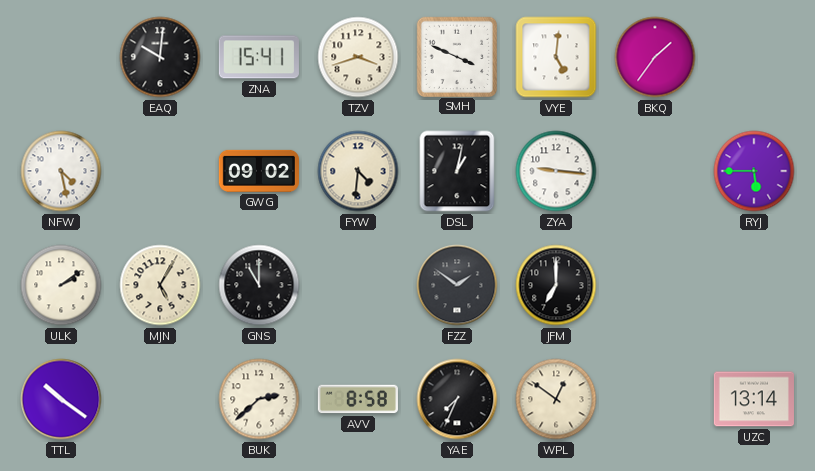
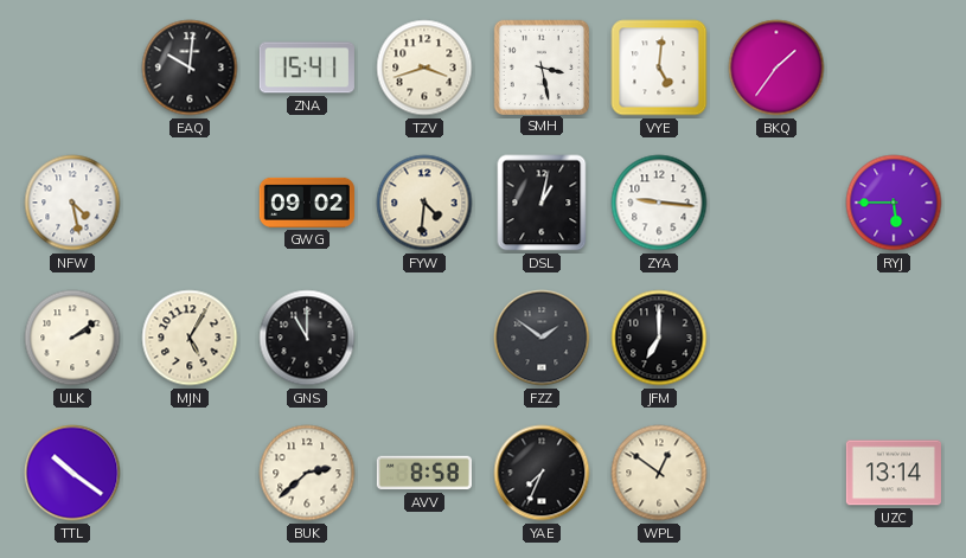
SMH: 3:49 -> 3:28 (540, 66)
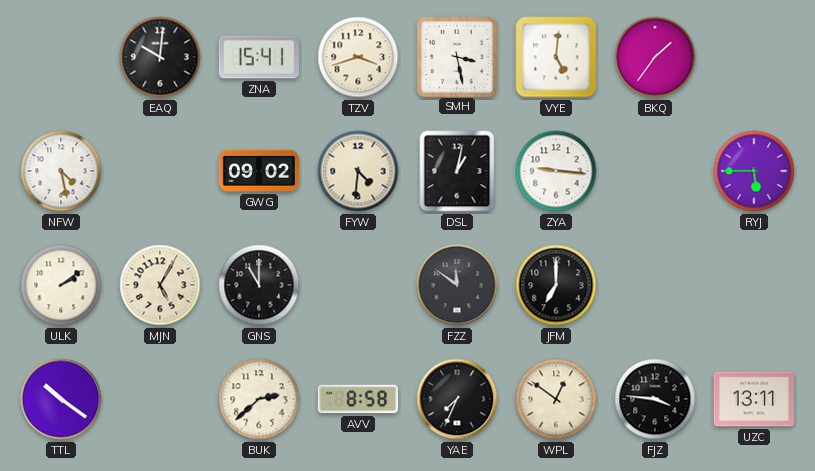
FZZ: 1:51 -> 11:51 (457, 285)
FJZ: none -> 3:46 (655, 399)
UZC: 13:14 -> 13:11 (754, 399)
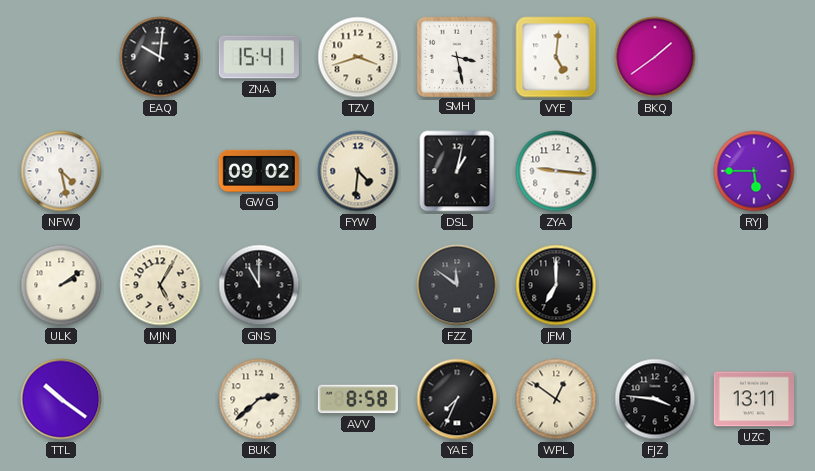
BKQ: 1:36 -> 1:39 (655, 57)
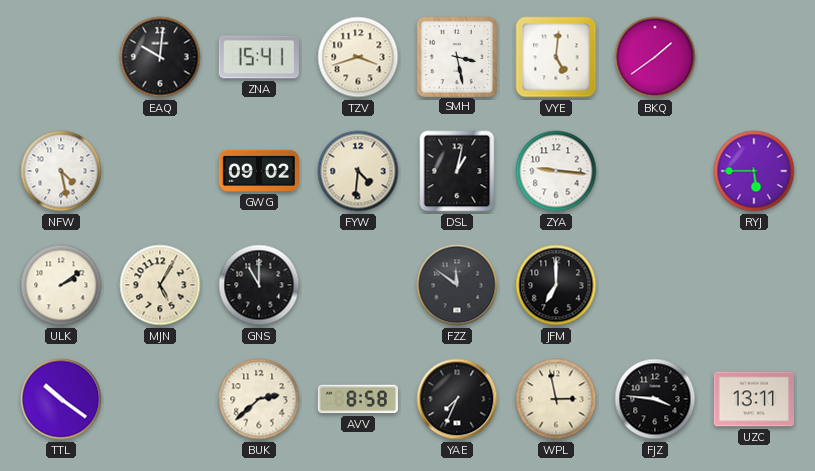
WPL: 12:51 -> 2:58 (556, 399)
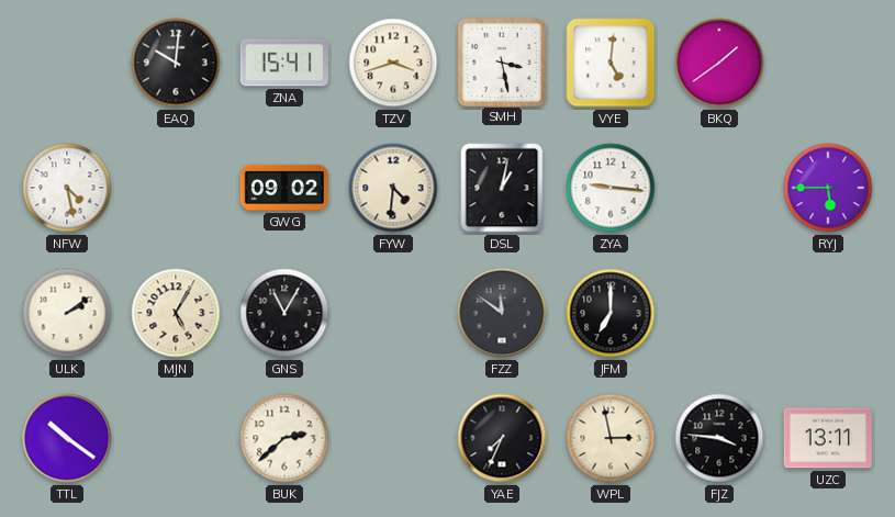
GNS: 11:00 -> 11:05 (284, 313)
AVV: 8:58 -> none (358, 399)
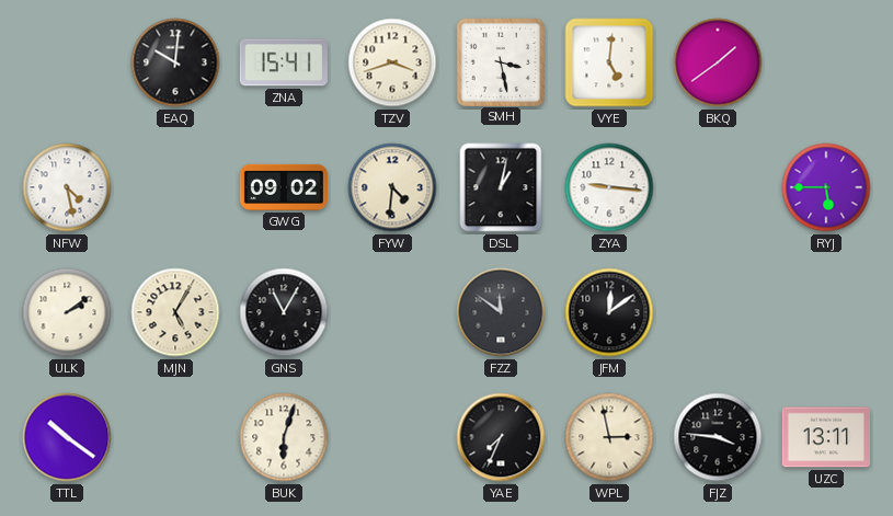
JFM: 7:00 -> 12:09 (609, 312)
BUK: 2:38 -> 6:03 (284, 437)
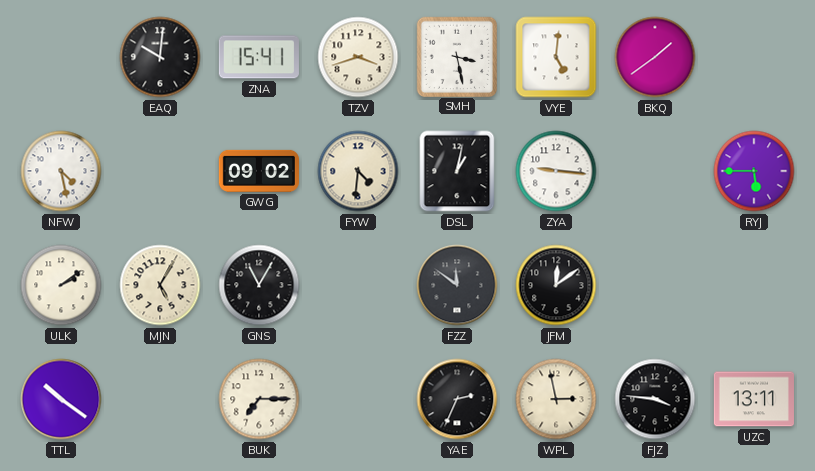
BUK: 6:03 -> 7:15 (259, 399)
YAE: 7:34 -> 2:34 (457, 399)
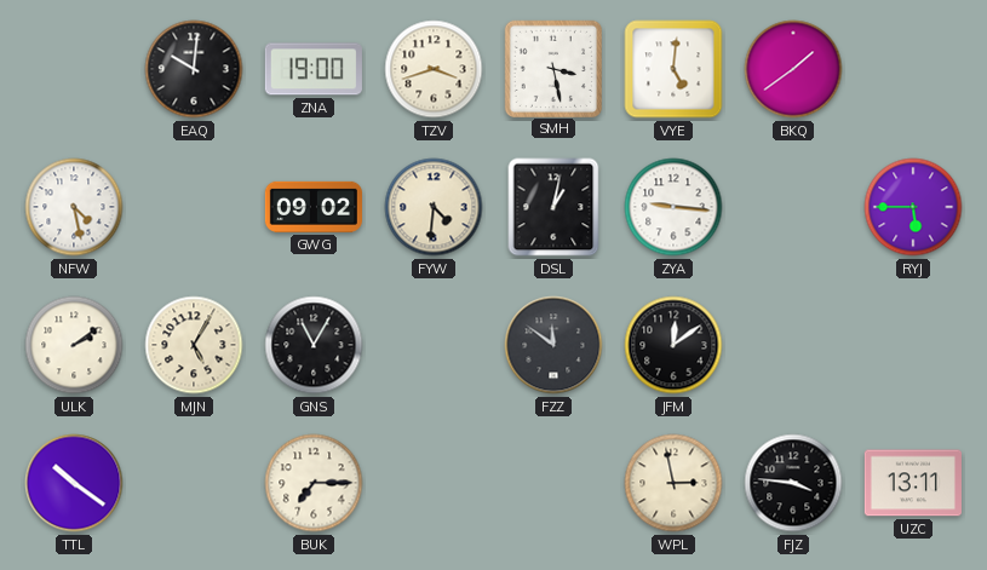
ZNA: 15:41 -> 19:00 (314, 69)
YAE: 2:34 -> none (457, 399)
